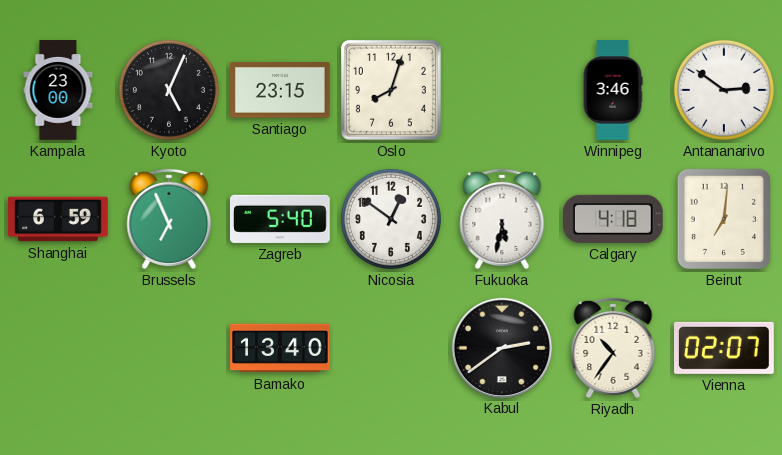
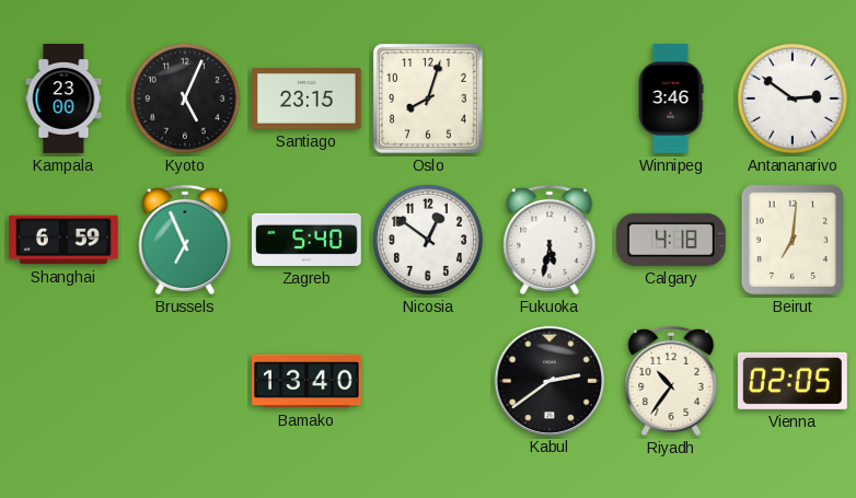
Vienna: 02:07 -> 02:05 (794, 381)
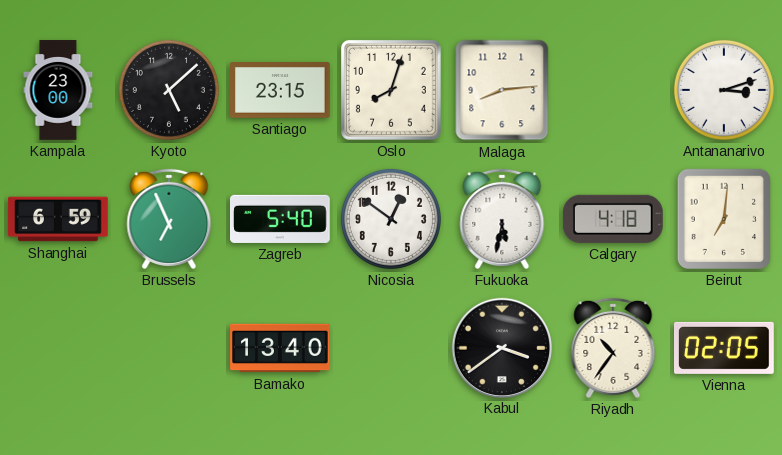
Kyoto: 5:04 -> 5:08 (169, 90)
Malaga: none -> 8:14 (502, 90)
Winnipeg: 3:46 -> none (671, 99)
Antananarivo: 2:51 -> 3:12 (724, 90)
Kabul: 2:39 -> 3:39 (501, 347)
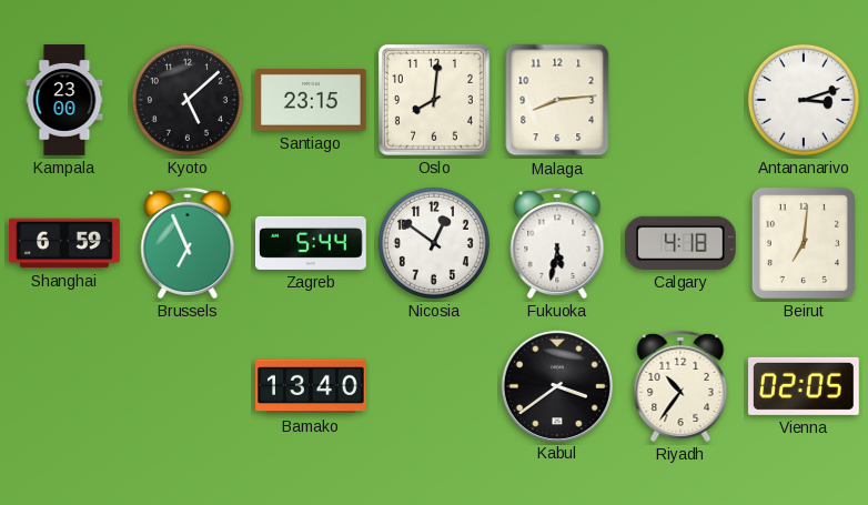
Oslo: 8:03 -> 8:01 (434, 100)
Zagreb: 5:40 -> 5:44 (312, 243)
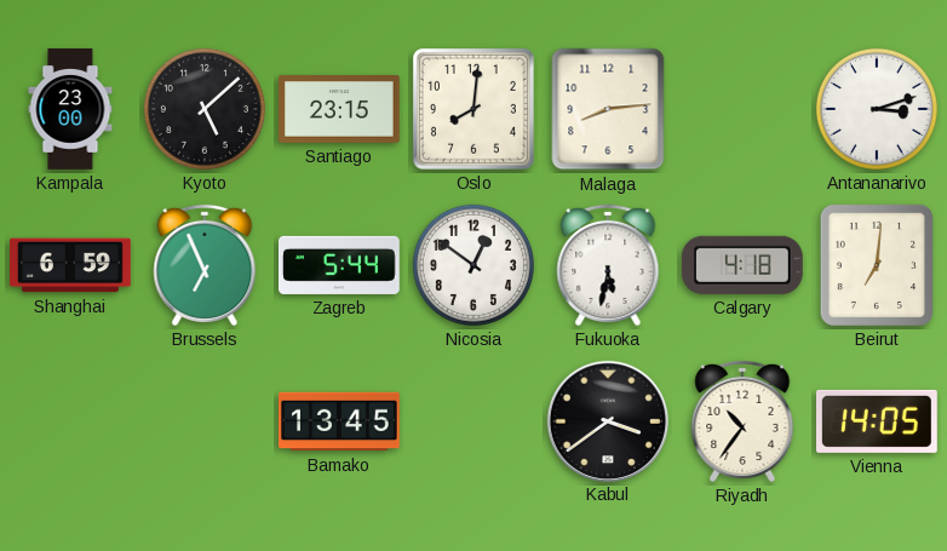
Bamako: 13:40 -> 13:45 (339, 421)
Vienna: 02:05 -> 14:05 (878, 421)
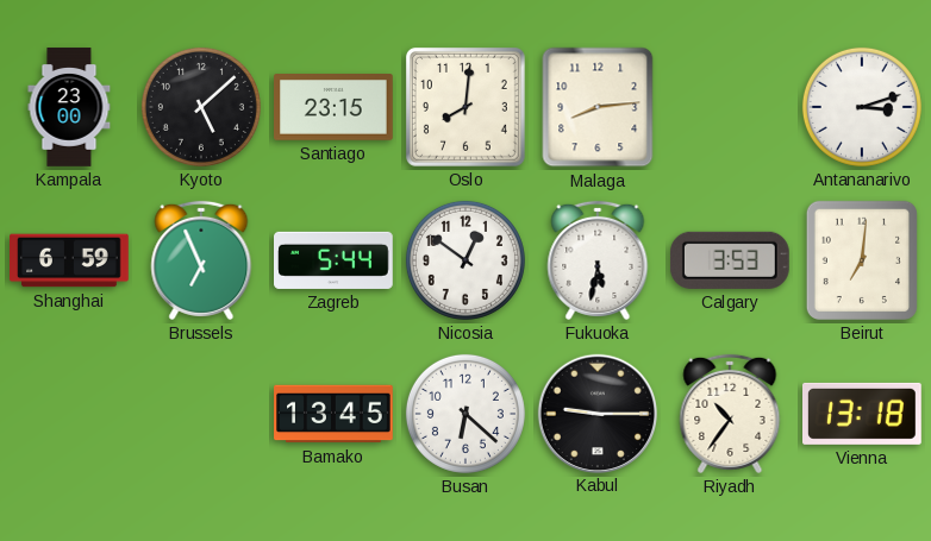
Calgary: 4:18 -> 3:53 (730, 260)
Busan: none -> 6:22 (465, 414)
Kabul: 3:39 -> 9:15 (596, 413)
Vienna: 14:05 -> 13:18 (863, 414)
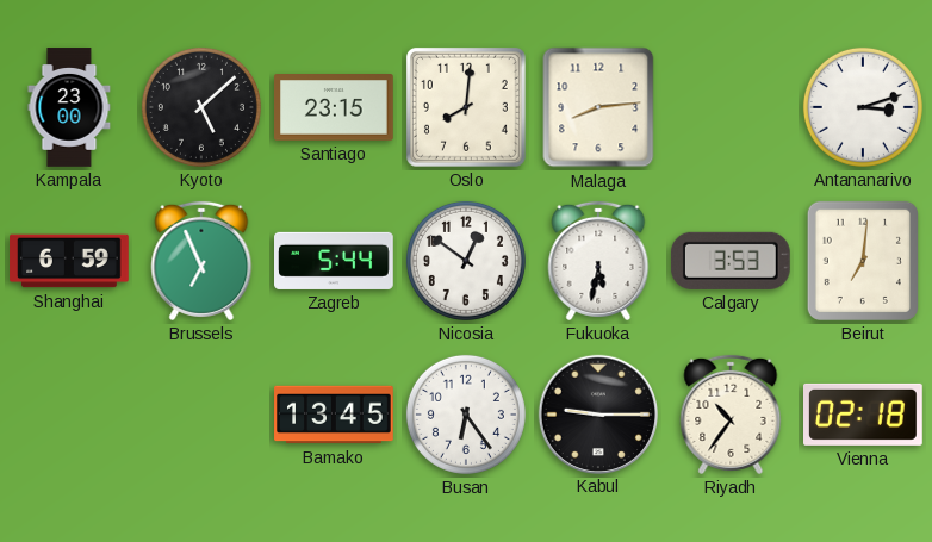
Busan: 6:22 -> 6:24 (466, 415)
Vienna: 13:18 -> 02:18 (864, 415)
